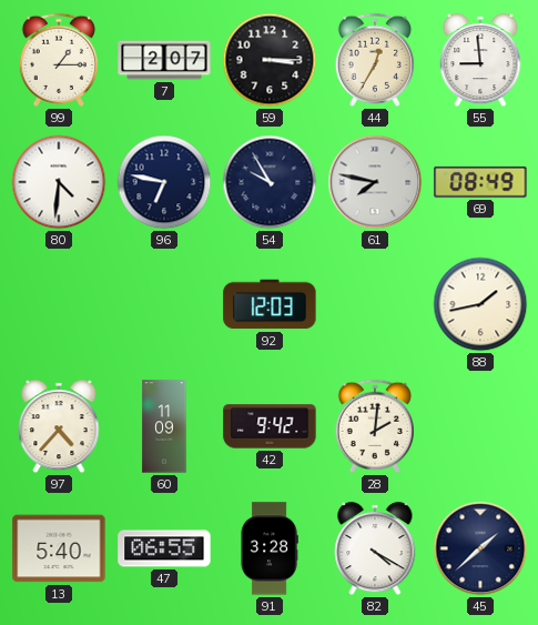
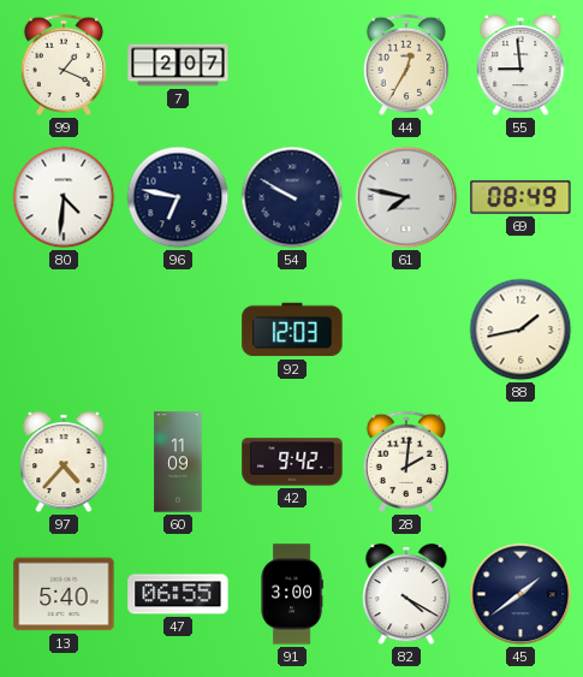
99: 1:15 -> 1:19 (63, 65)
59: 3:15 -> none (270, 60)
54: 9:55 -> 9:50 (292, 197)
91: 3:28 -> 3:00 (292, 594)
45: 1:38 -> 1:39 (520, 594)
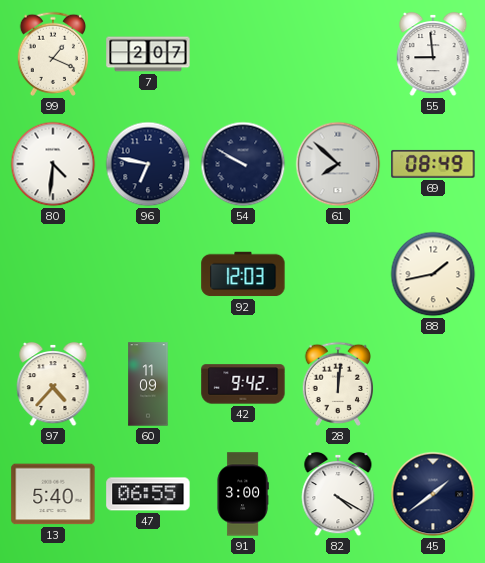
44: 12:35 -> none (405, 65)
61: 7:47 -> 7:52 (338, 164)
28: 2:01 -> 12:01 (337, 384)
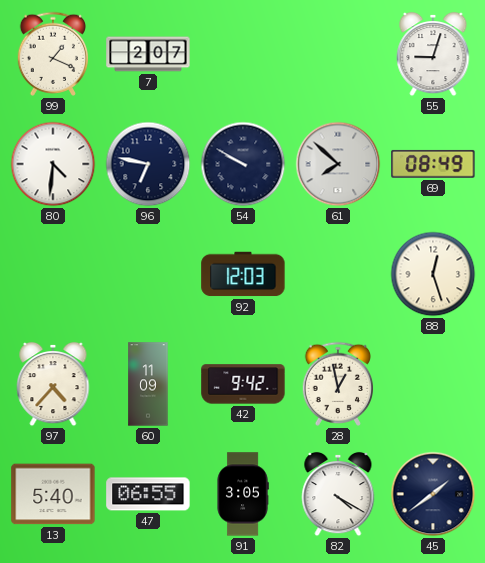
55: 8:59 -> 9:03 (433, 54)
88: 1:43 -> 12:27 (433, 274)
28: 12:01 -> 12:58 (337, 384)
91: 3:00 -> 3:05 (243, 494)
